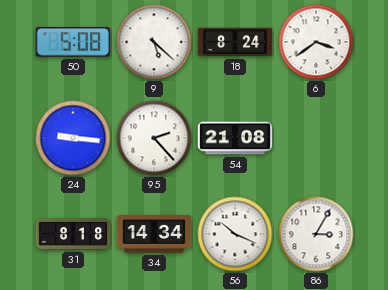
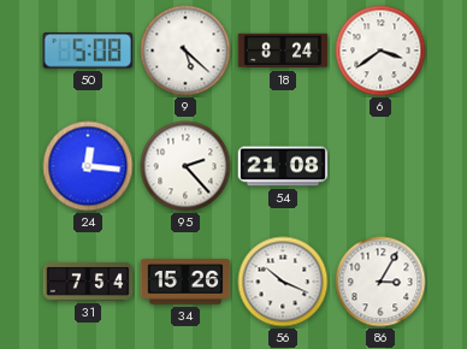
24: 9:16 -> 12:16 (88, 166)
31: 8:18 -> 7:54 (88, 283)
34: 14:34 -> 15:26 (185, 282)
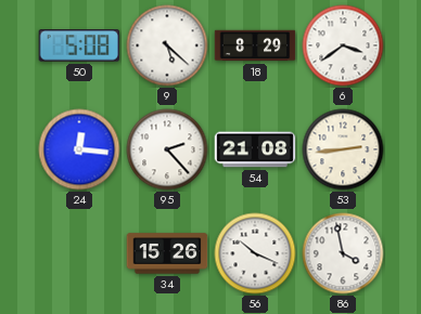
18: 8:24 -> 8:29 (255, 45)
53: none -> 2:44 (343, 149)
31: 7:54 -> none (88, 283)
86: 3:05 -> 3:58 (343, 253)
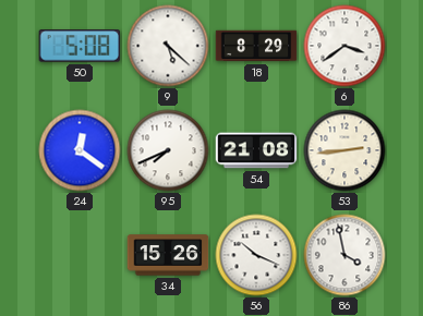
24: 12:16 -> 12:21 (80, 150)
95: 2:23 -> 7:41 (168, 150)
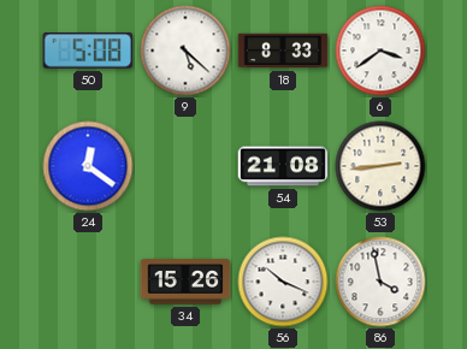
18: 8:29 -> 8:33 (283, 51)
95: 7:41 -> none (168, 150)
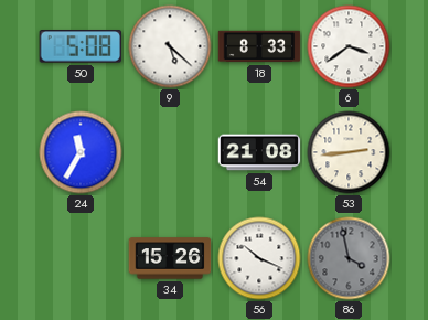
24: 12:21 -> 11:35 (81, 152)
86 dial: white -> grey (349, 258)
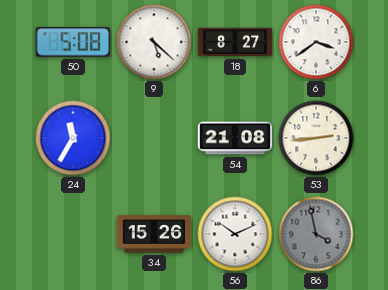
18: 8:33 -> 8:27 (235, 42)
56: 10:19 -> 10:11 (235, 234)
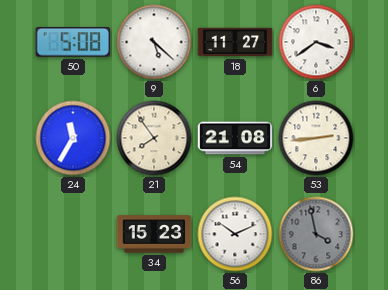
18: 8:27 -> 11:27 (235, 42)
21: none -> 7:54 (154, 138)
34: 15:26 -> 15:23 (154, 234)
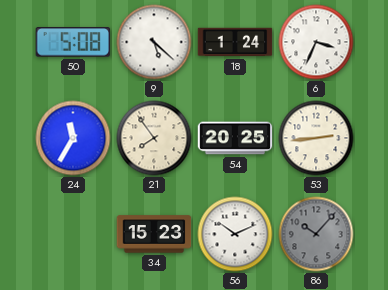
18: 11:27 -> 1:24 (235, 42)
6: 3:39 -> 3:34 (316, 42)
54: 21:08 -> 20:25 (235, 138)
86: 3:58 -> 10:07 (316, 234)
